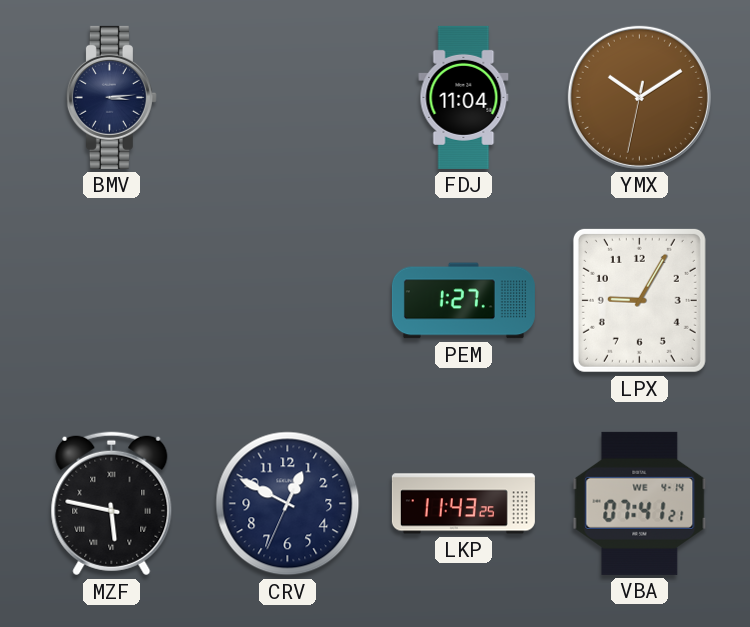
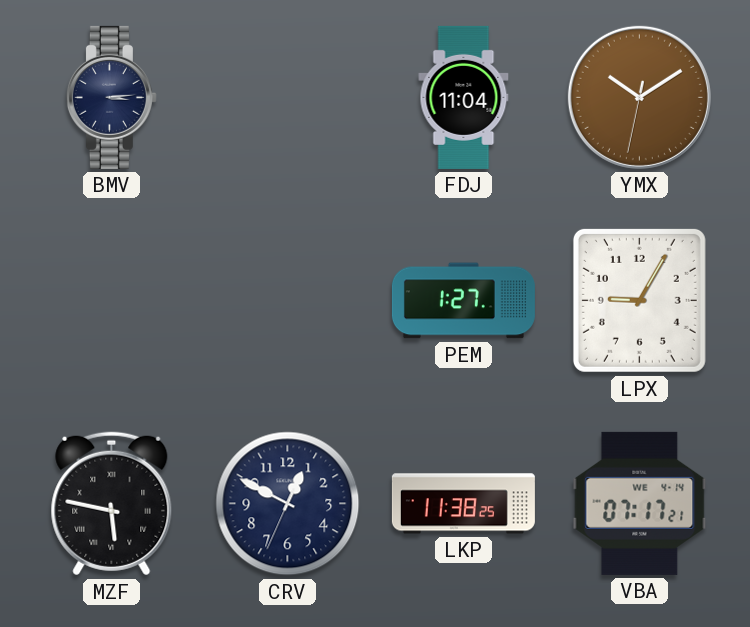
LKP: 11:43 -> 11:38 (463, 504)
VBA: 07:41 -> 07:17 (640, 503)
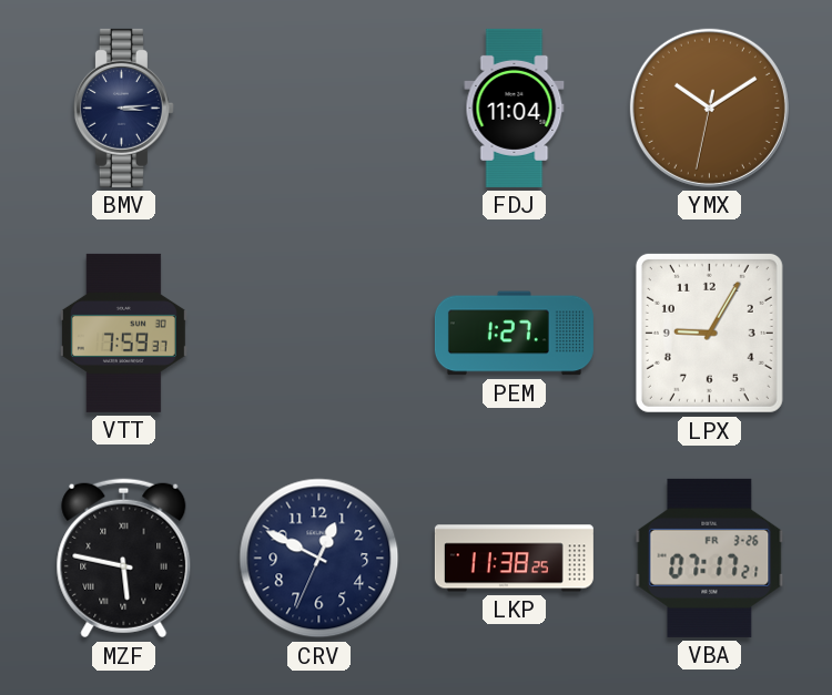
VTT: none -> 7:59 (123, 333)
VBA date: WE 4-14 -> FR 3-26 (710, 558)
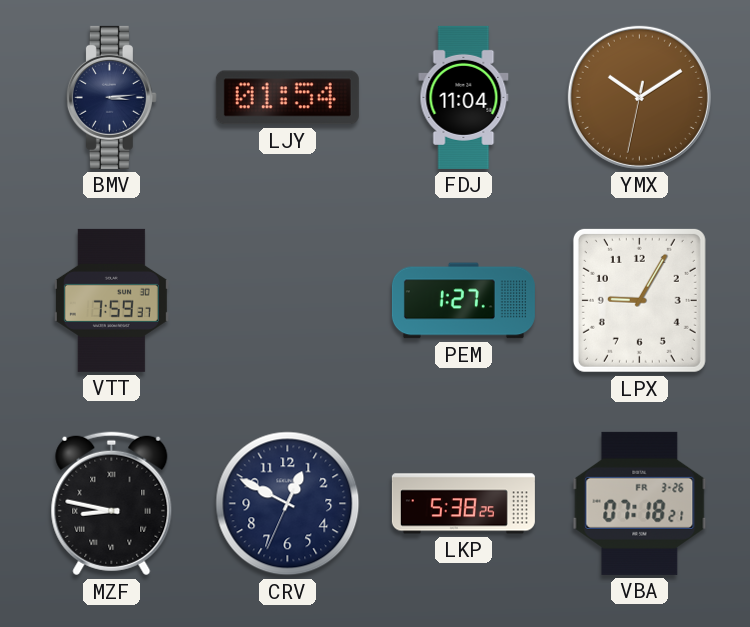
LJY: none -> 01:54 (287, 98)
MZF: 5:47 -> 8:47 (112, 504)
LKP: 11:38 -> 5:38 (463, 504)
VBA: 07:17 -> 07:18 (640, 503)
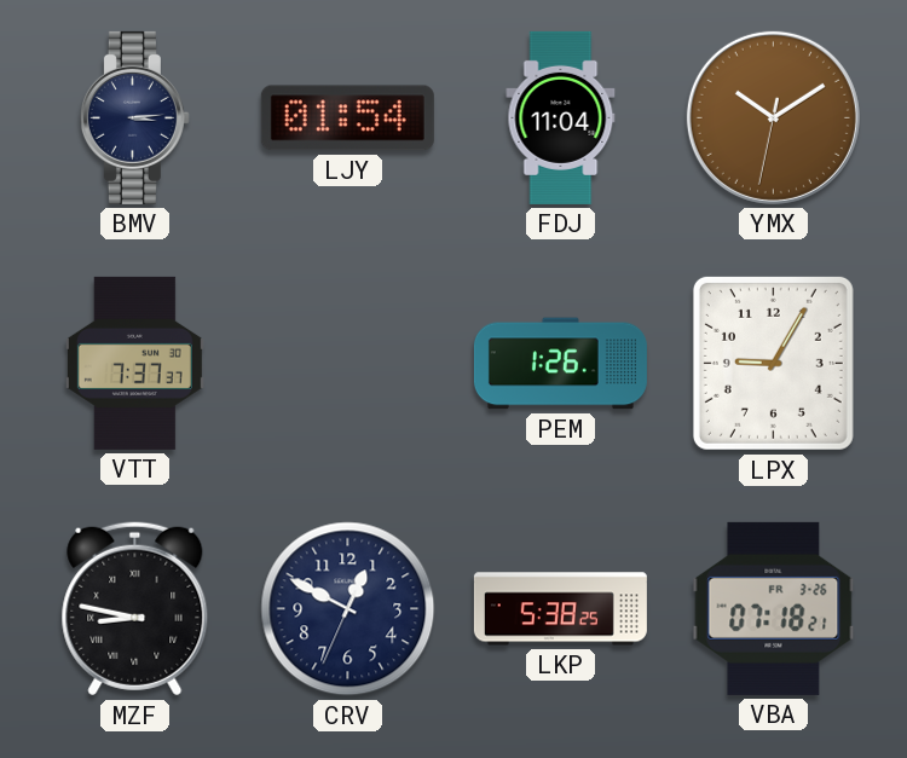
VTT: 7:59 -> 7:37 (134, 363)
PEM: 1:27 -> 1:26 (560, 364)
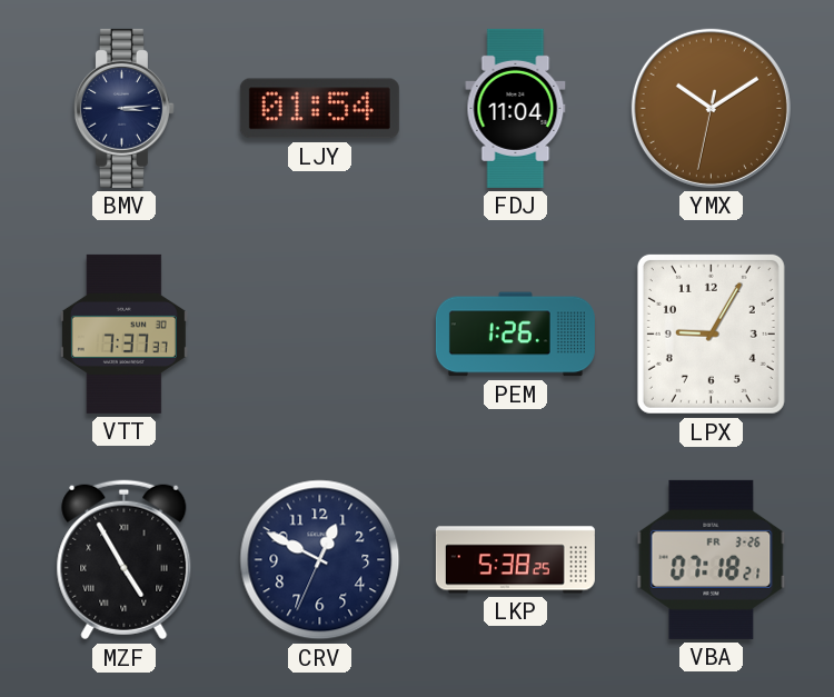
MZF: 8:47 -> 4:55 (125, 560)
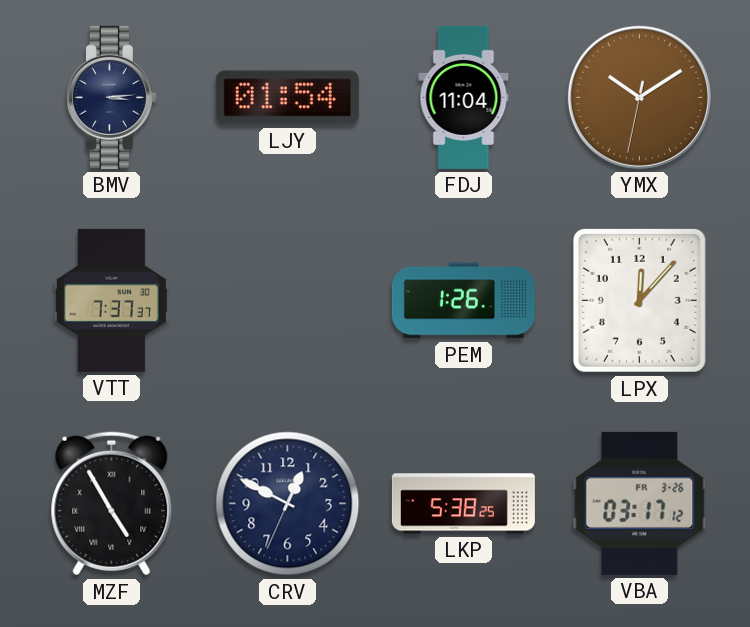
LPX: 9:05 -> 12:07 (639, 300)
VBA: 07:18 -> 03:17 (640, 503)
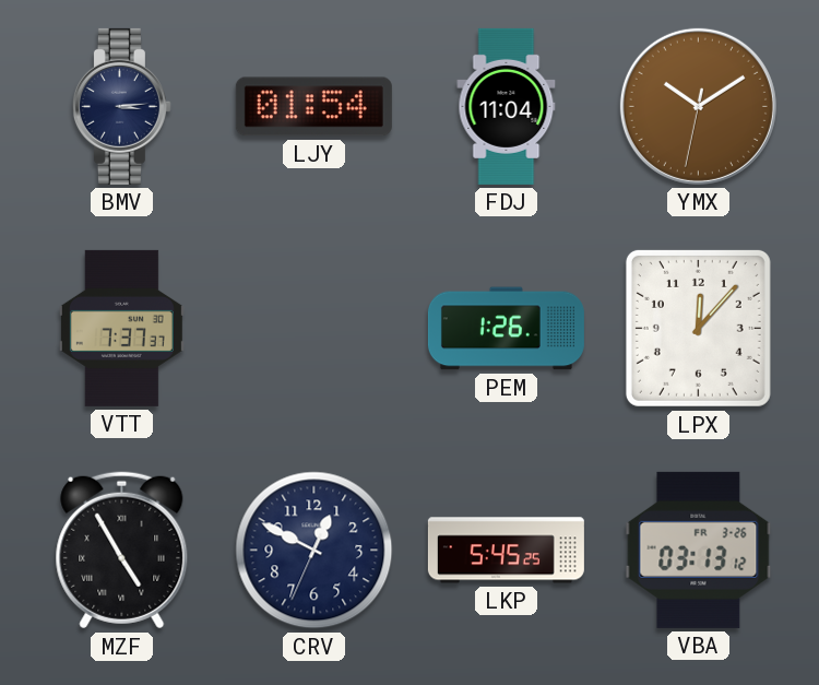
LKP: 5:38 -> 5:45 (506, 551)
VBA: 03:17 -> 03:13 (699, 550)
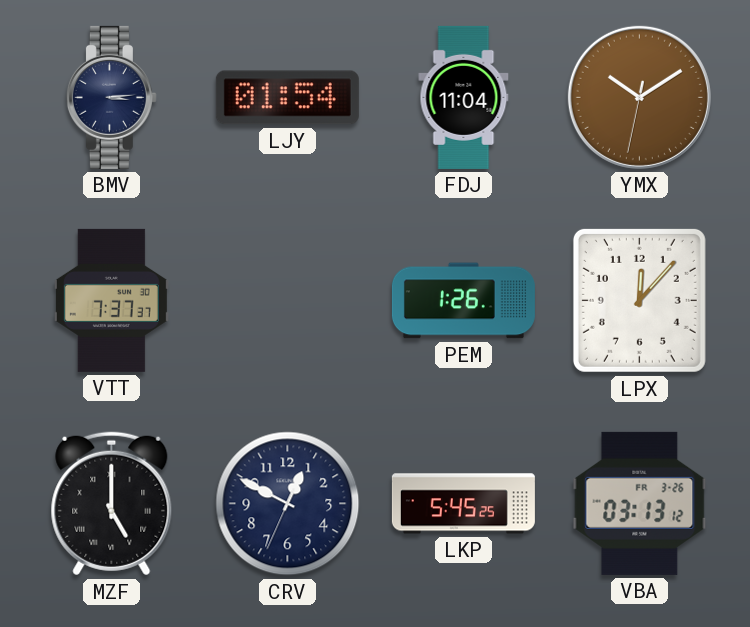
MZF: 4:55 -> 5:00 (112, 504)
